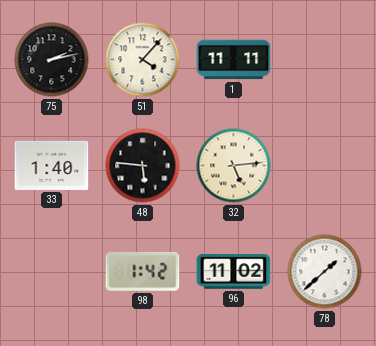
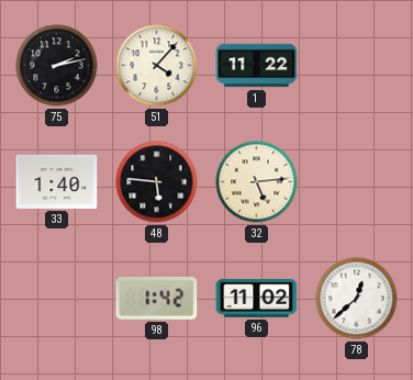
1: 11:11 -> 11:22 (257, 66)
78: 1:38 -> 12:38 (357, 299)
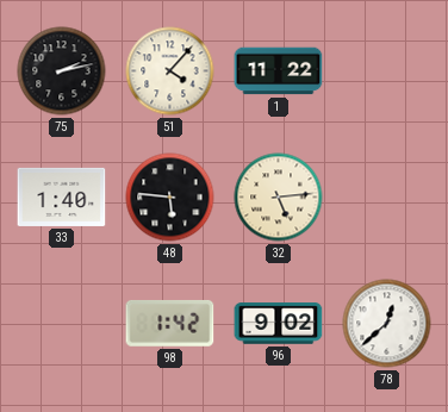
96: 11:02 -> 9:02 (279, 324)
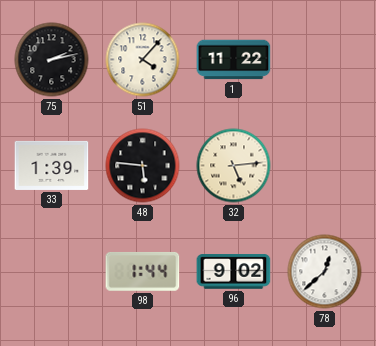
33: 1:40 -> 1:39 (52, 165)
98: 1:42 -> 1:44 (143, 271)
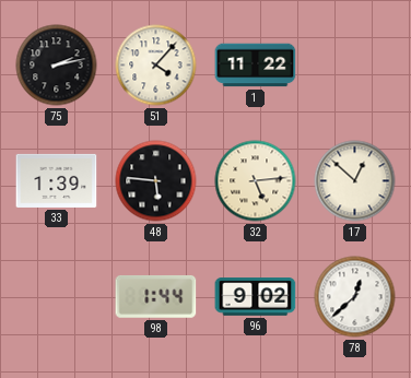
17: none -> 12:52 (355, 181)
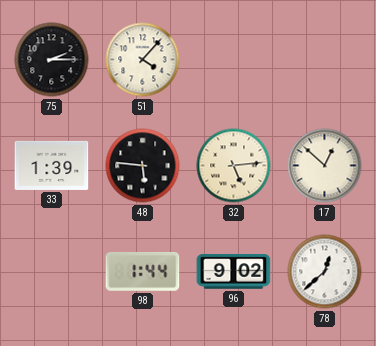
75: 2:13 -> 2:15 (52, 60)
1: 11:22 -> none (256, 66)
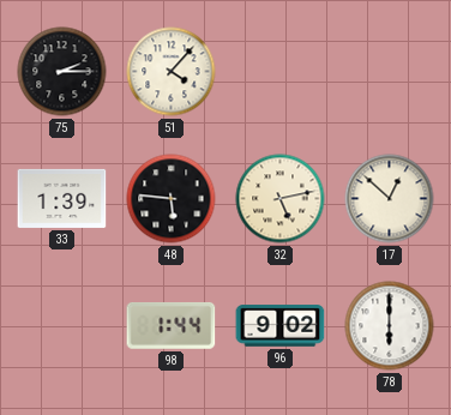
32: 5:14 -> 5:13 (281, 199)
78: 12:38 -> 6:00 (390, 326)
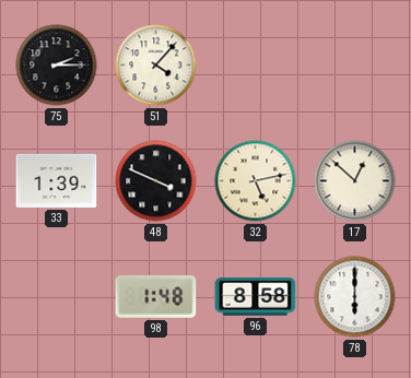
48: 5:46 -> 3:49 (156, 181)
98: 1:44 -> 1:48 (156, 296)
96: 9:02 -> 8:58 (256, 297)
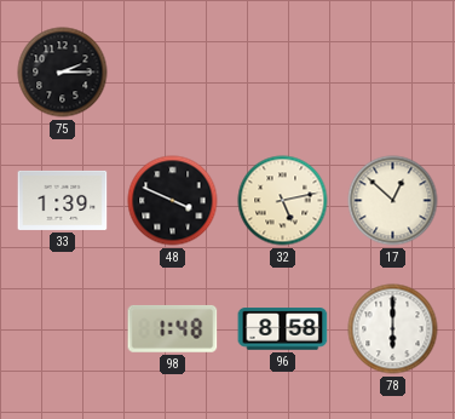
51: 4:07 -> none (156, 66)
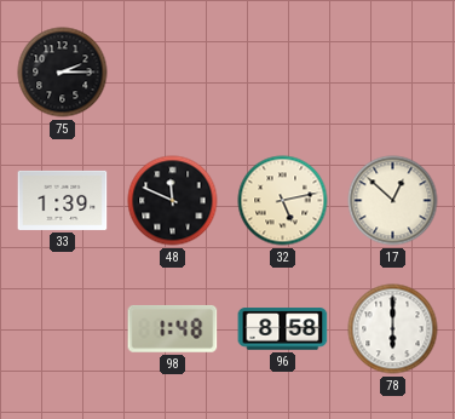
48: 3:49 -> 11:49 (173, 201)
